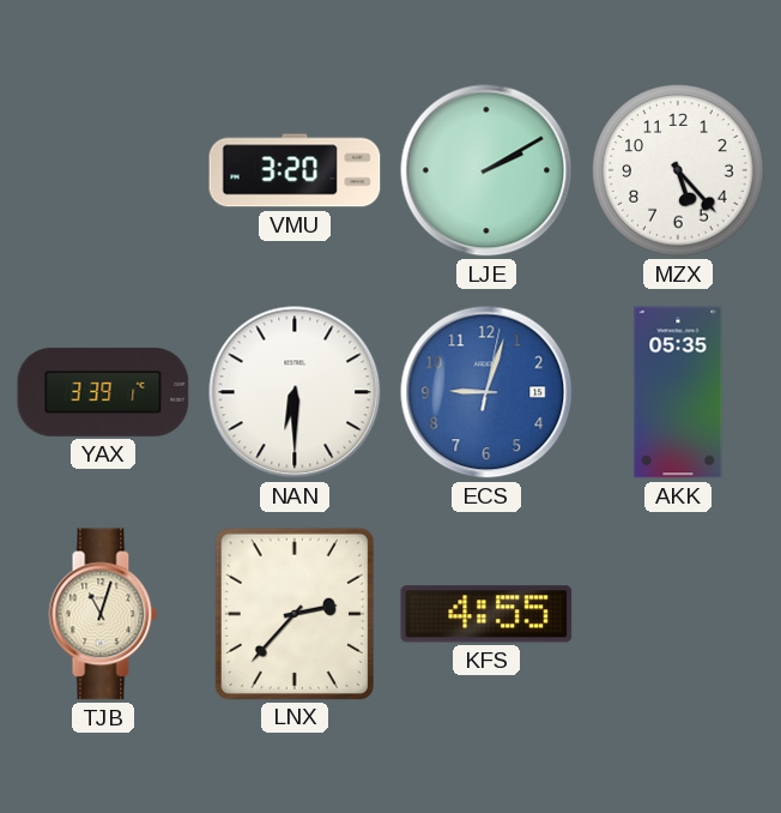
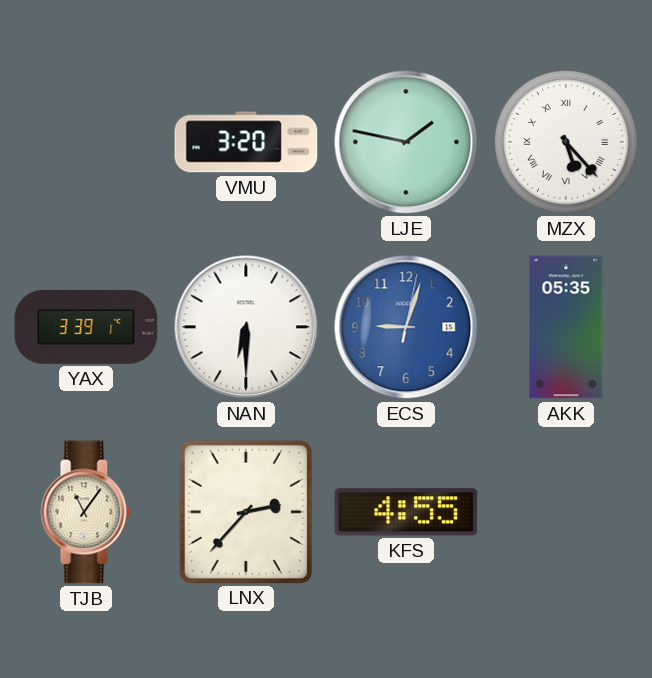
LJE: 2:10 -> 1:47 (406, 142)
MZX numerals: Arabic -> Roman (566, 142)
TJB: 11:03 -> 11:06 (86, 512)
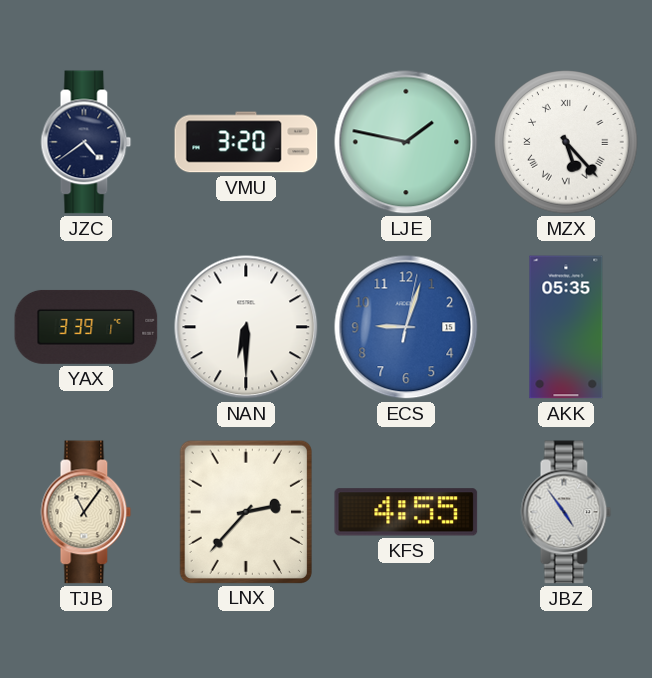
JZC: none -> 4:39 (86, 142)
JBZ: none -> 4:54 (566, 512)
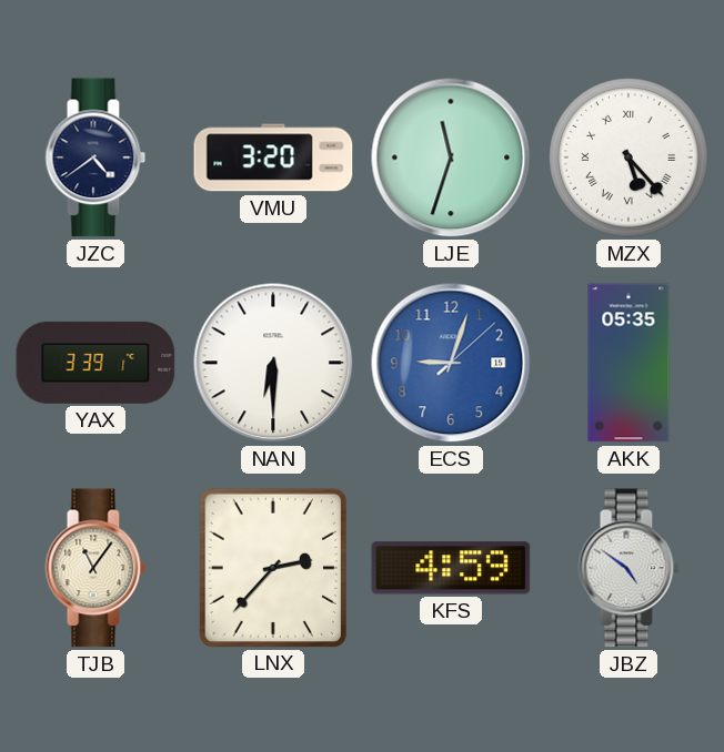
LJE: 1:47 -> 11:33 (451, 157)
ECS: 9:03:02 -> 9:03:08 (451, 363)
KFS: 4:55 -> 4:59 (451, 568)
JBZ: 4:54 -> 4:51 (629, 568)
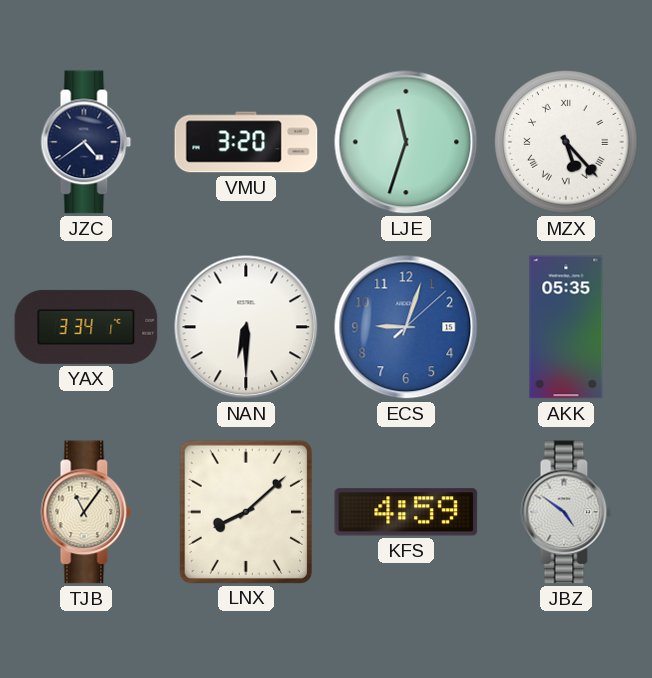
YAX: 3:39 -> 3:34 (86, 327)
LNX: 2:37 -> 8:08 (246, 511)
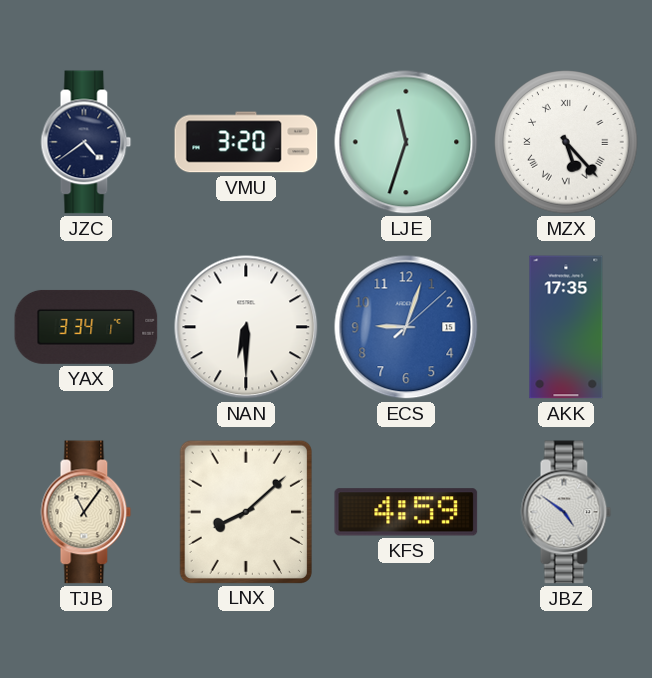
AKK: 05:35 -> 17:35 (566, 327)
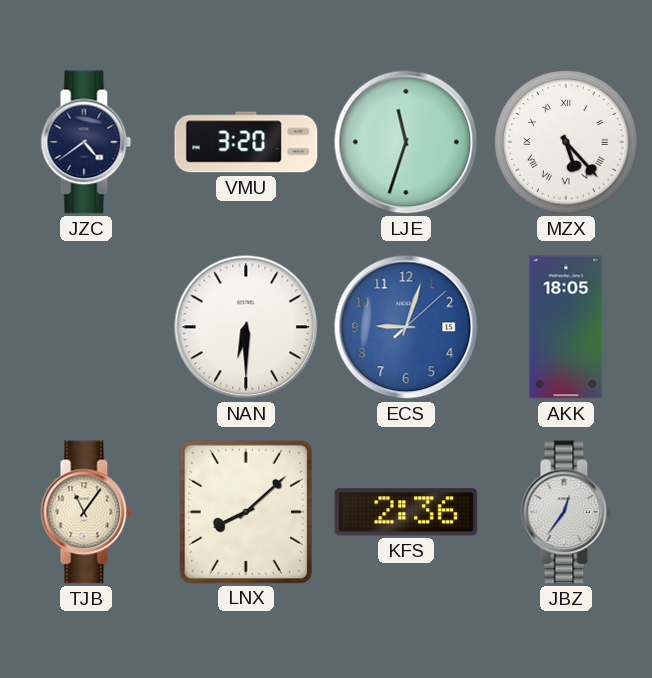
YAX: 3:34 -> none (86, 327)
AKK: 17:35 -> 18:05 (566, 327)
KFS: 4:59 -> 2:36 (406, 512)
JBZ: 4:51 -> 12:36 (566, 512)
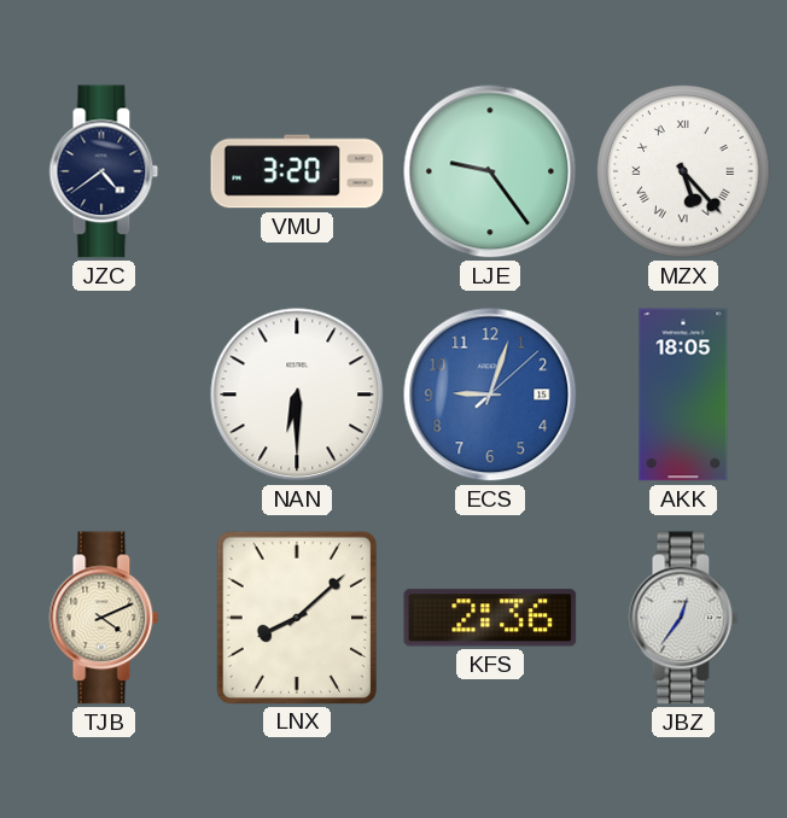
LJE: 11:33 -> 9:24 (490, 171)
TJB: 11:06 -> 4:11 (104, 618)
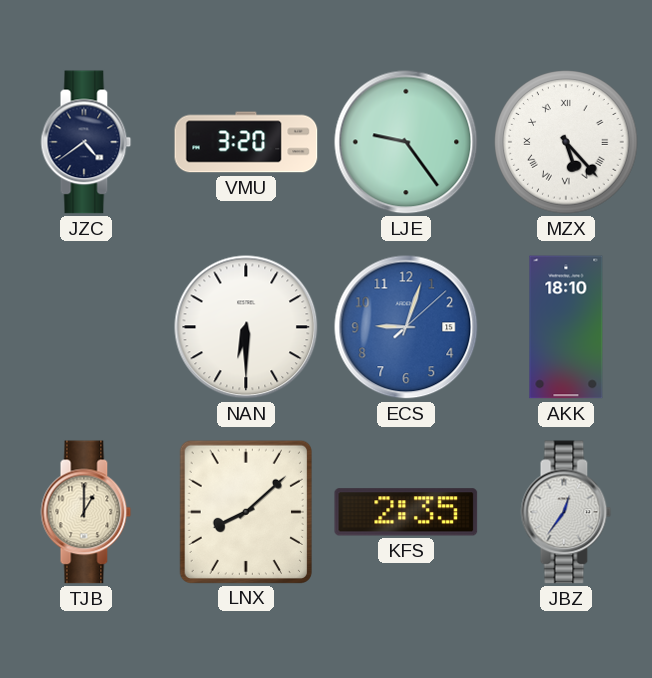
AKK: 18:05 -> 18:10 (566, 327)
TJB: 4:11 -> 1:00 (86, 512)
KFS: 2:36 -> 2:35 (406, 512)
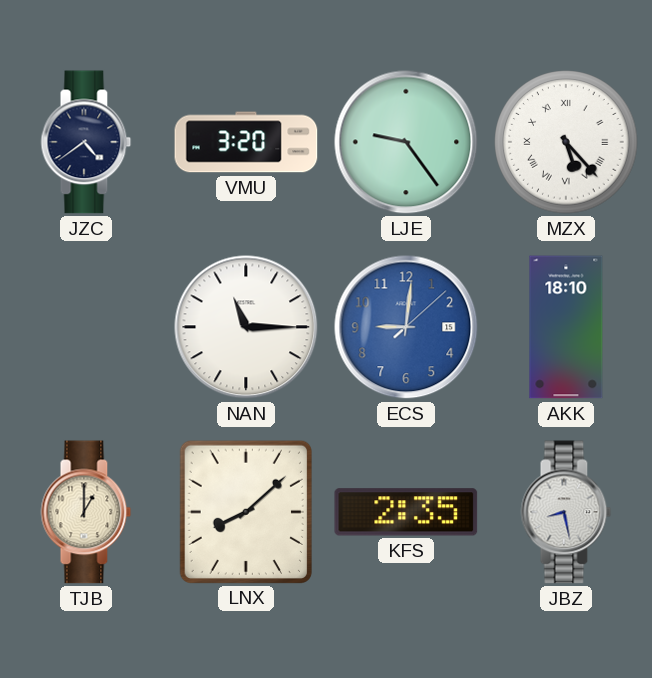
NAN: 6:30 -> 11:15 (246, 327)
ECS: 9:03 -> 9:01 (406, 327)
JBZ: 12:36 -> 8:28 (566, 512)
